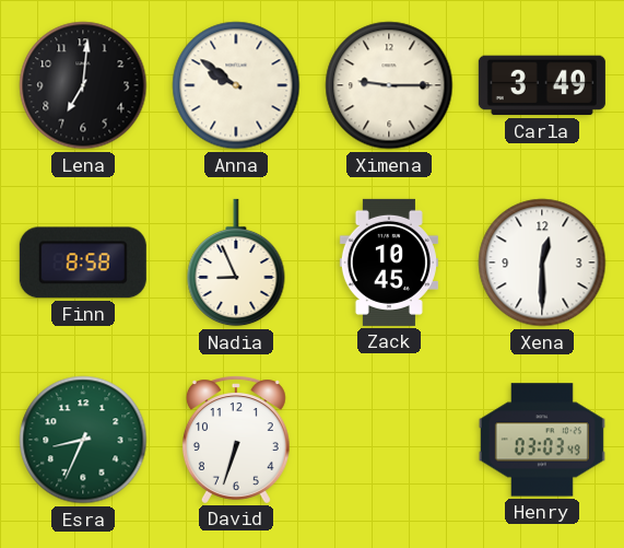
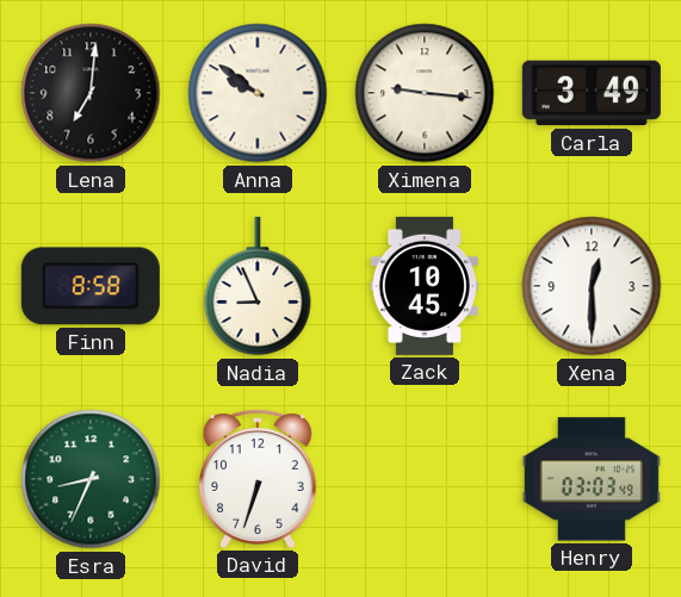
Ximena: 9:15 -> 9:16 (425, 93)
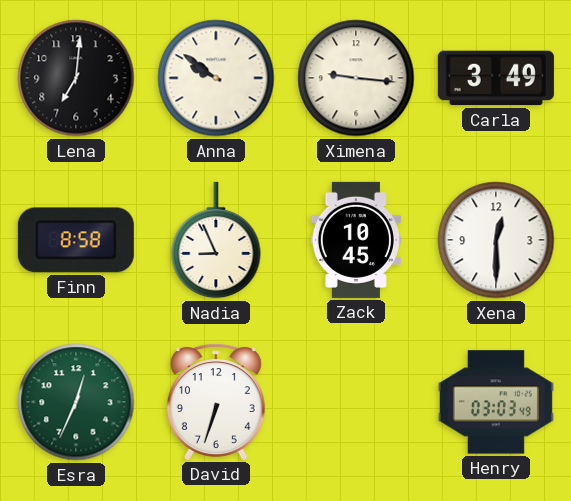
Esra: 8:34 -> 12:34 (76, 402)
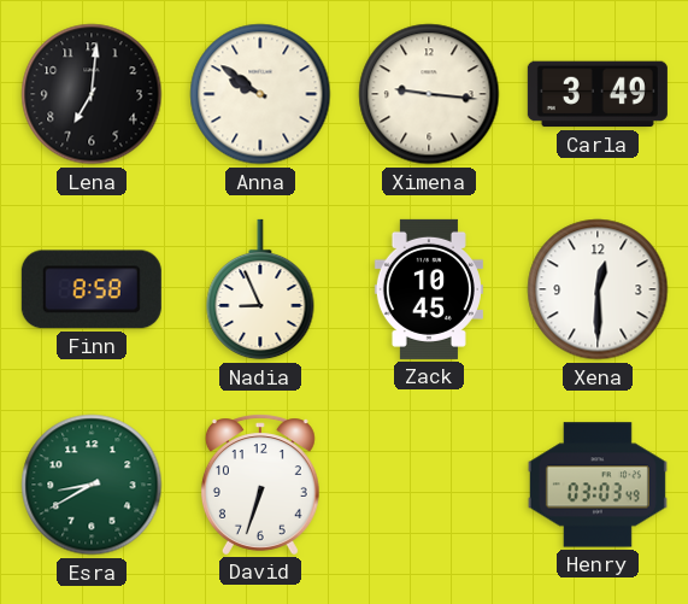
Esra: 12:34 -> 8:40 (92, 485)
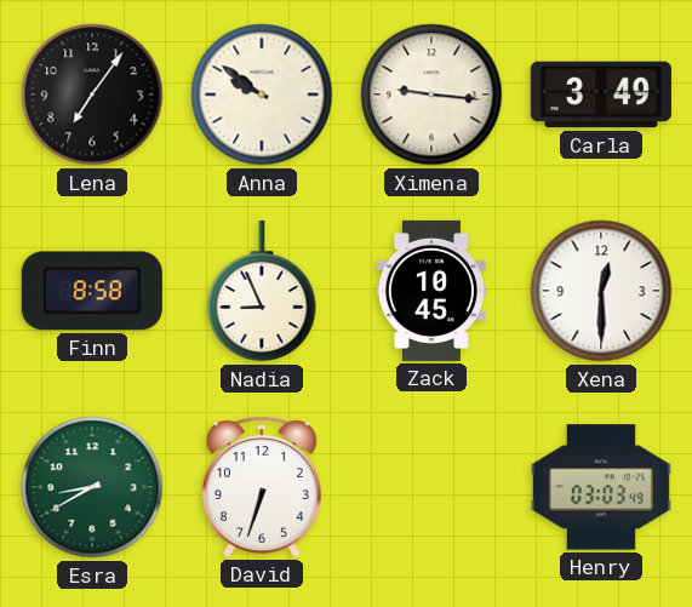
Lena: 7:01 -> 7:06 (92, 95)
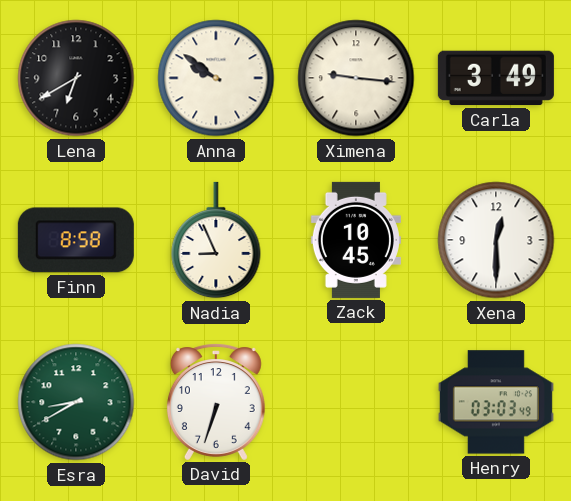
Lena: 7:06 -> 6:40 (76, 78)
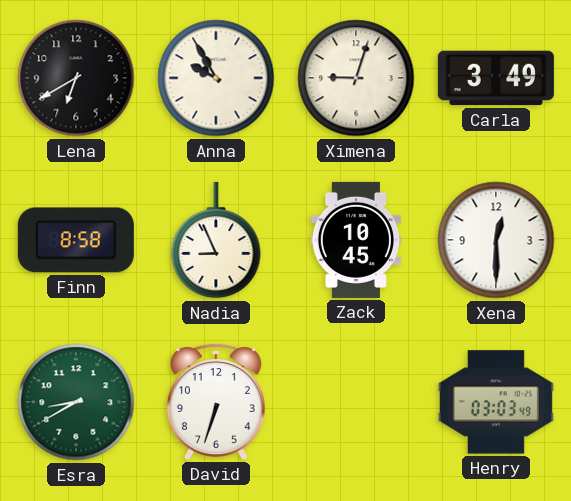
Anna: 9:51 -> 9:55 (216, 78)
Ximena: 9:16 -> 9:03 (356, 78)
